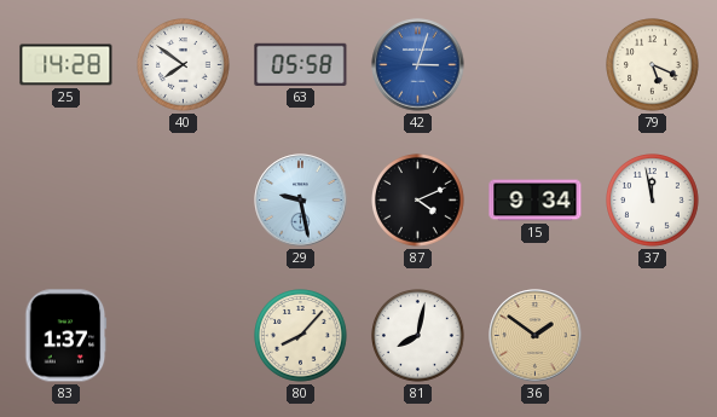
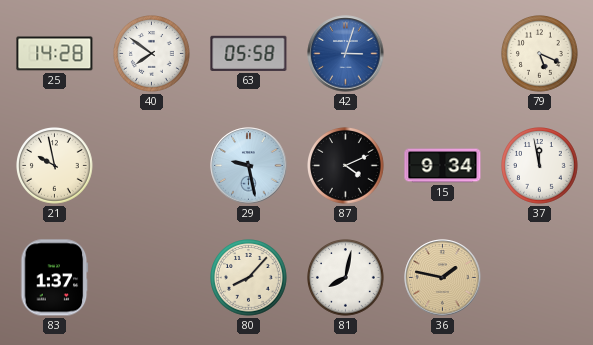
21: none -> 9:58 (55, 166)
36: 1:51 -> 1:47 (443, 278)
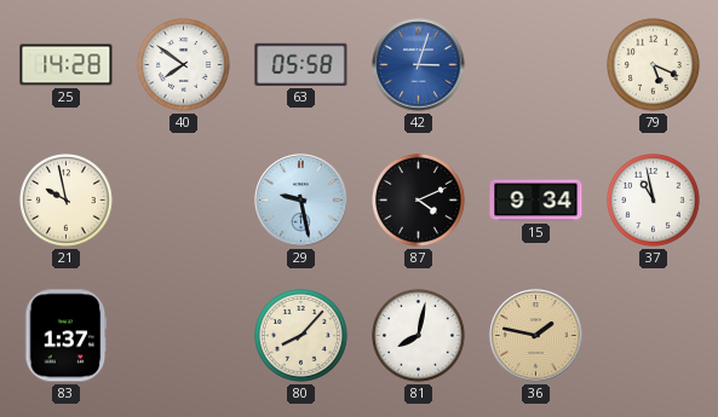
37: 11:58 -> 10:58 (654, 201)
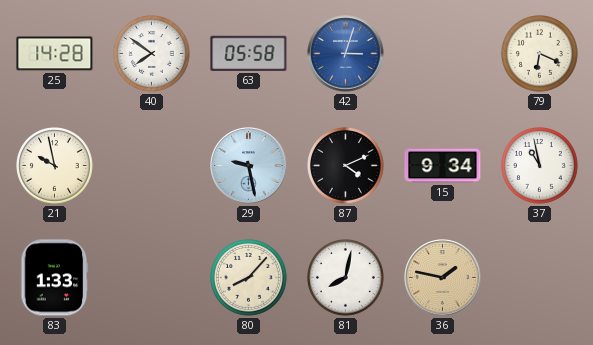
79: 5:19 -> 6:19 (540, 54)
83: 1:37 -> 1:33 (55, 278)
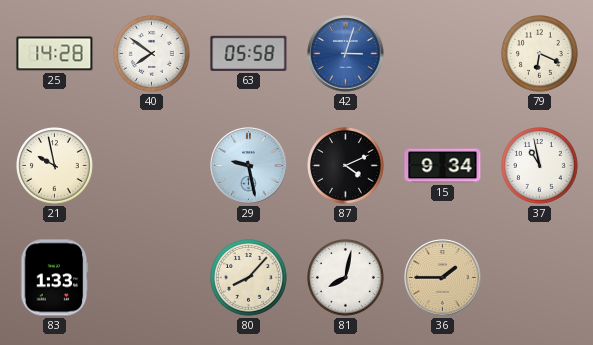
36: 1:47 -> 1:45 (443, 278)
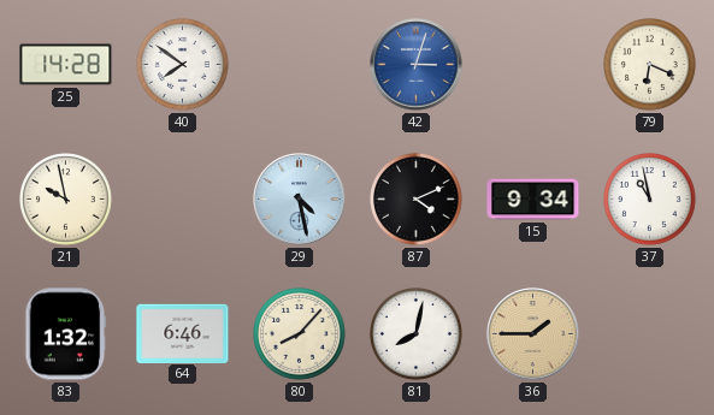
63: 05:58 -> none (249, 53)
29: 9:28 -> 4:28 (300, 200)
83: 1:33 -> 1:32 (66, 334)
64: none -> 6:46 (183, 333)
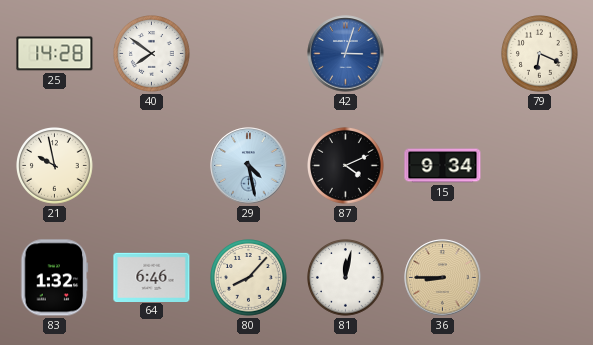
37: 10:58 -> none (650, 200)
81: 8:02 -> 12:02 (346, 278)
36: 1:45 -> 8:45 (443, 278)
